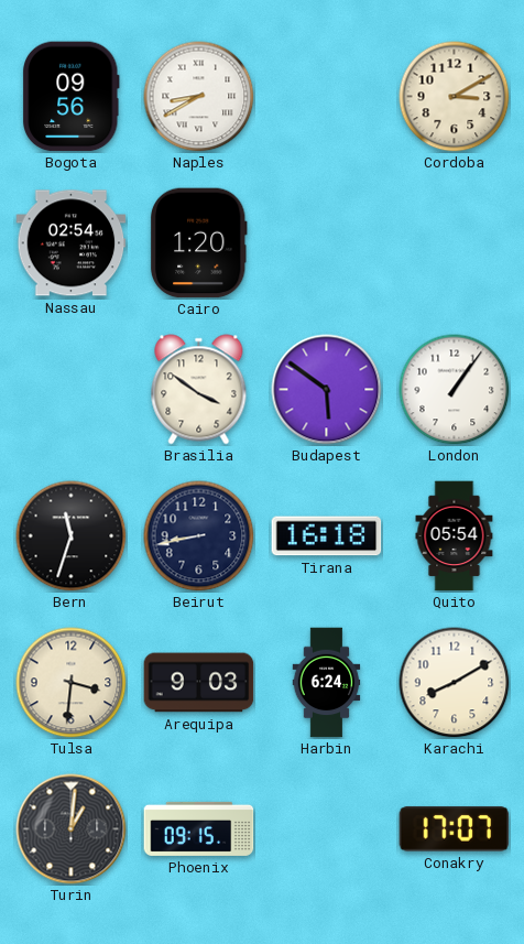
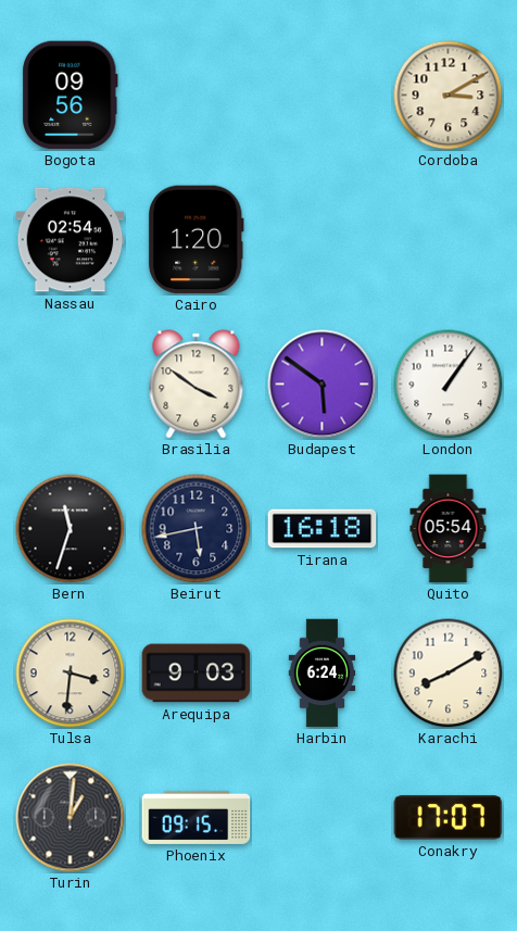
Naples: 8:40 -> none (199, 97)
Beirut: 8:43 -> 5:43 (197, 529)
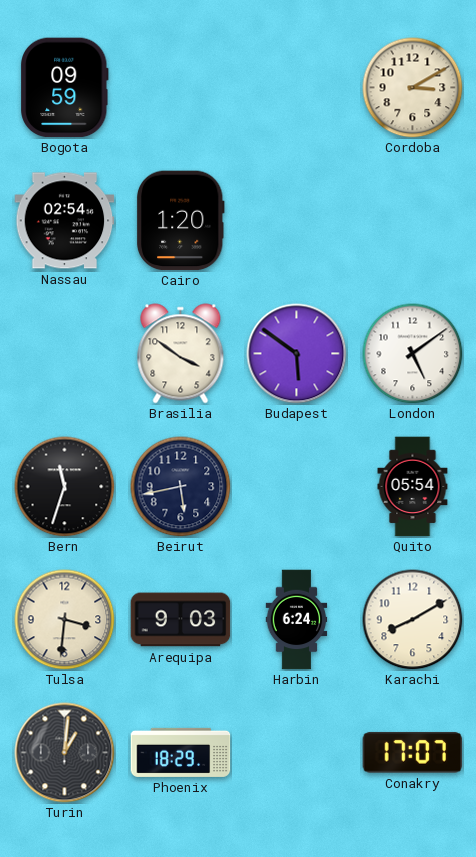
Bogota: 09:56 -> 09:59 (64, 88)
London: 1:06 -> 5:09 (413, 354)
Tirana: 16:18 -> none (323, 529)
Phoenix: 09:15 -> 18:29 (181, 752)
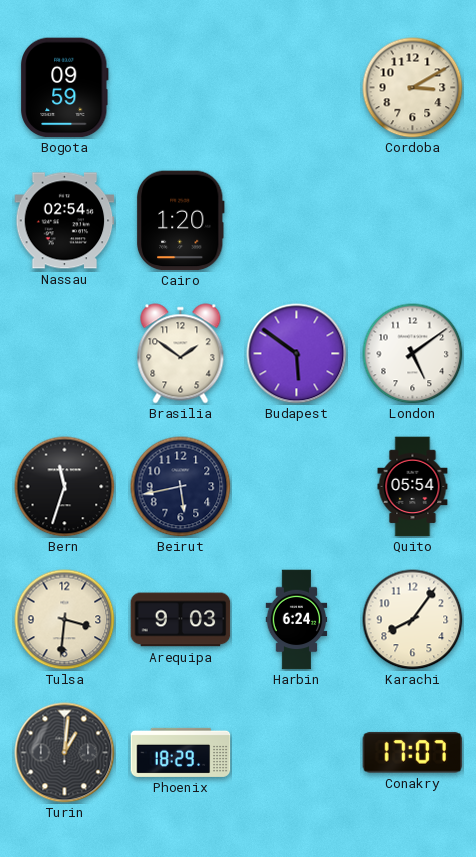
Brasilia: 3:51 -> 1:51 (181, 354)
Karachi: 8:10 -> 8:06 (413, 620)
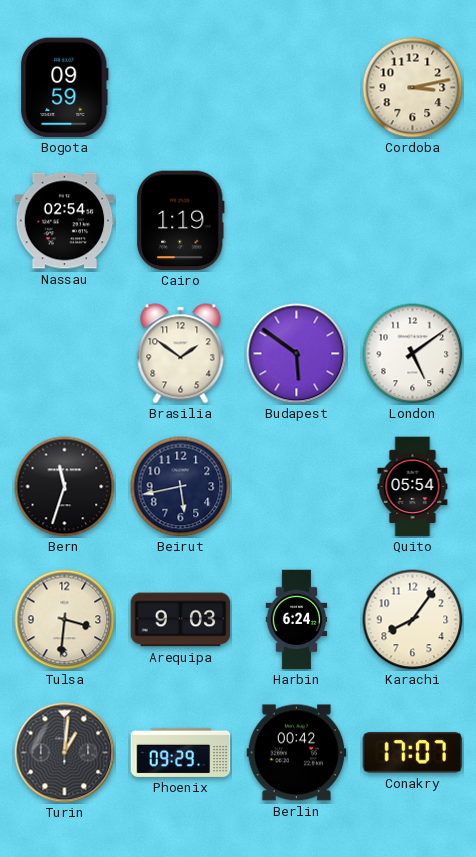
Cordoba: 3:10 -> 3:13 (413, 88)
Cairo: 1:20 -> 1:19 (180, 221)
Phoenix: 18:29 -> 09:29 (181, 752)
Berlin: none -> 00:42 (297, 753)
